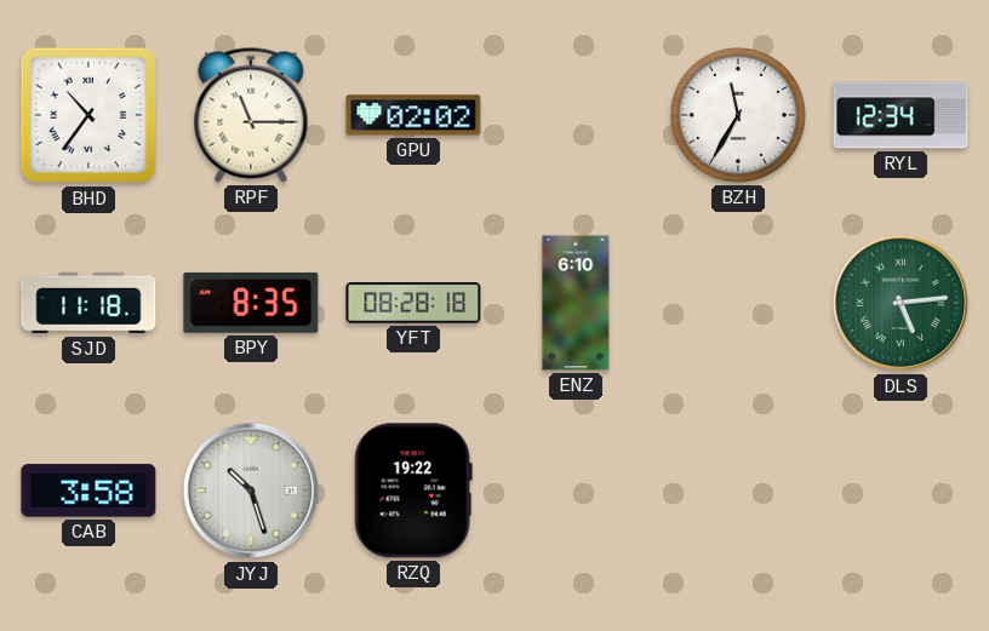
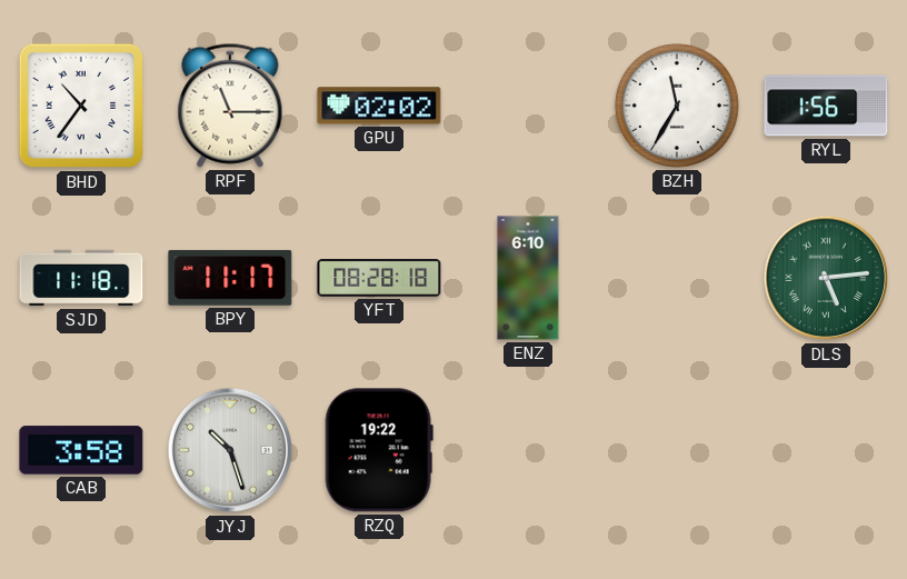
RYL: 12:34 -> 1:56 (826, 106)
BPY: 8:35 -> 11:17 (230, 278)
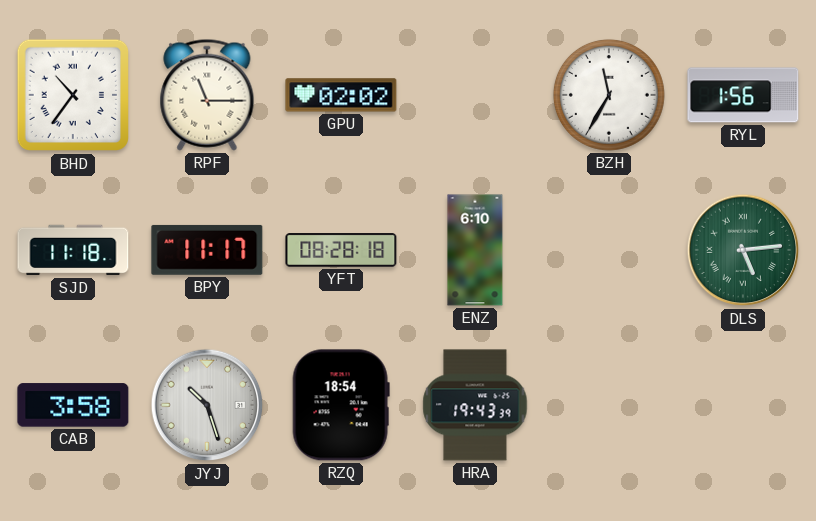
RZQ: 19:22 -> 18:54 (341, 405)
HRA: none -> 19:43 (475, 405)
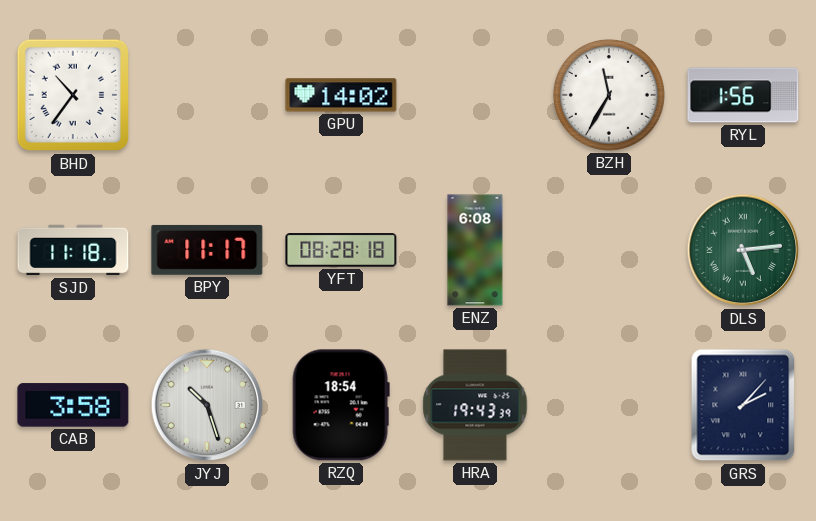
RPF: 11:15 -> none (207, 95)
GPU: 02:02 -> 14:02 (341, 95)
ENZ: 6:10 -> 6:08 (475, 250)
GRS: none -> 2:07 (743, 405)
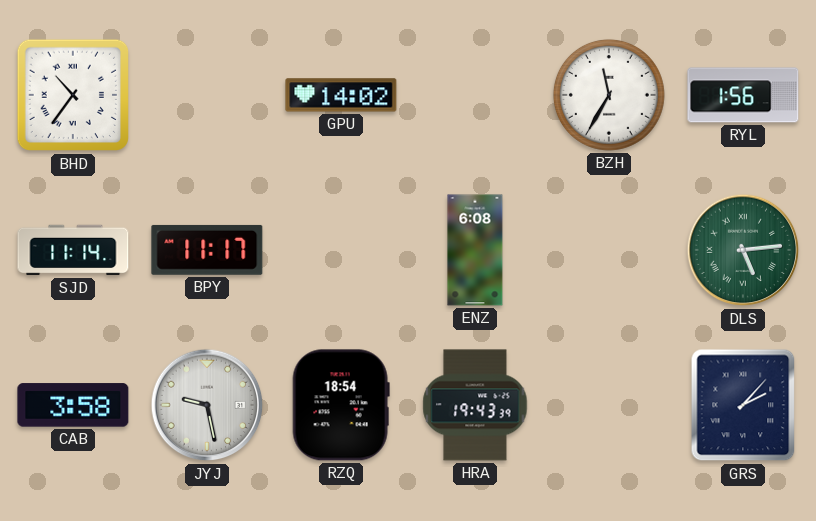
SJD: 11:18 -> 11:14 (73, 250)
YFT: 08:28 -> none (341, 251)
JYJ: 10:27 -> 9:28 (207, 405)
